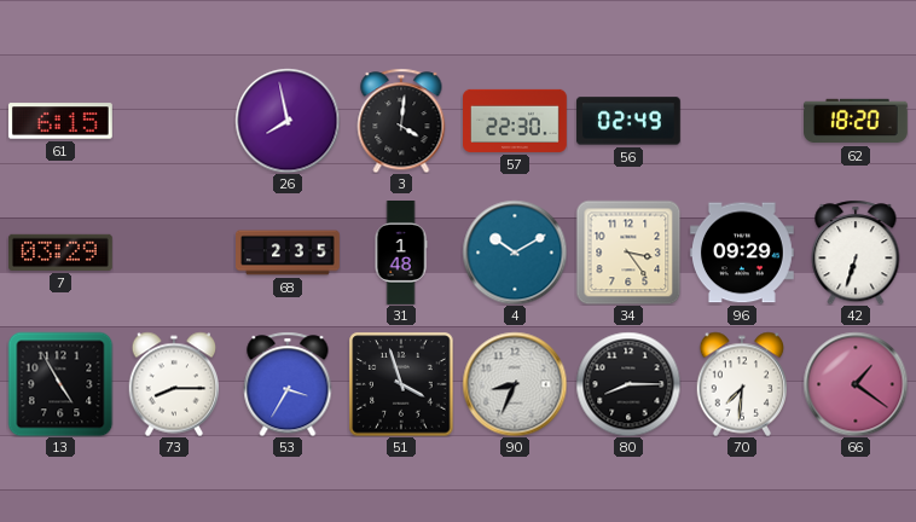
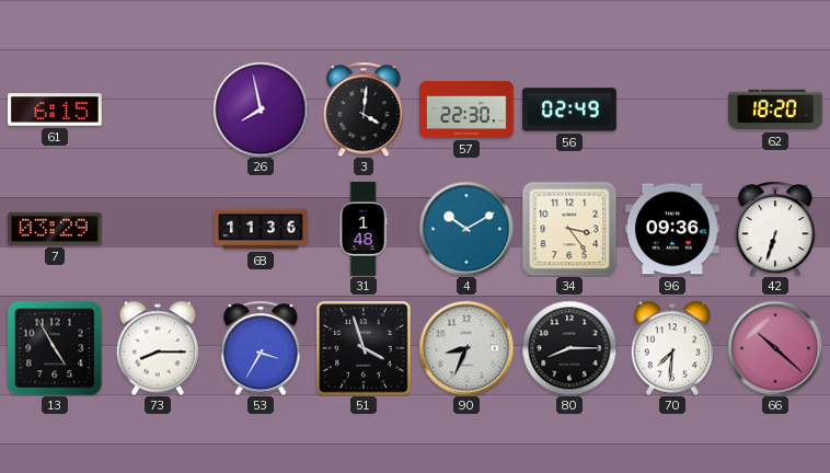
68: 2:35 -> 11:36 (262, 229)
96: 09:29 -> 09:36 (672, 229)
66: 1:21 -> 10:22 (775, 348)
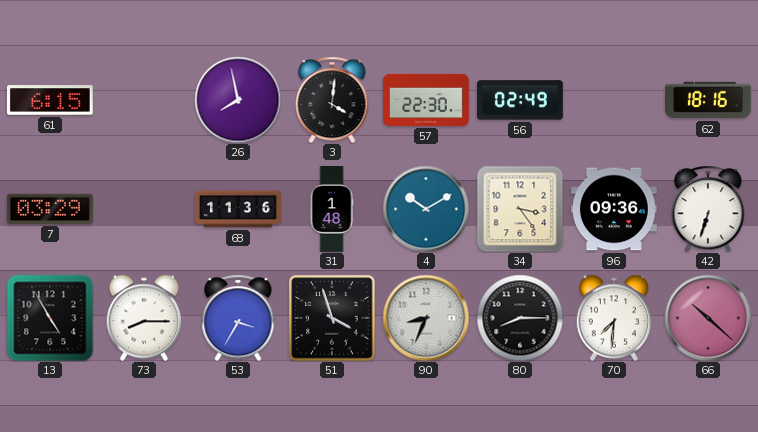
62: 18:20 -> 18:16 (709, 100)
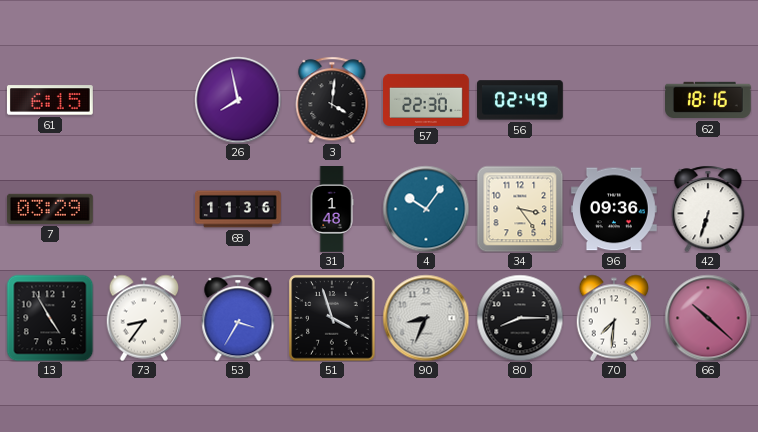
4: 10:10 -> 10:06 (426, 209)
73: 8:15 -> 8:36 (144, 318)
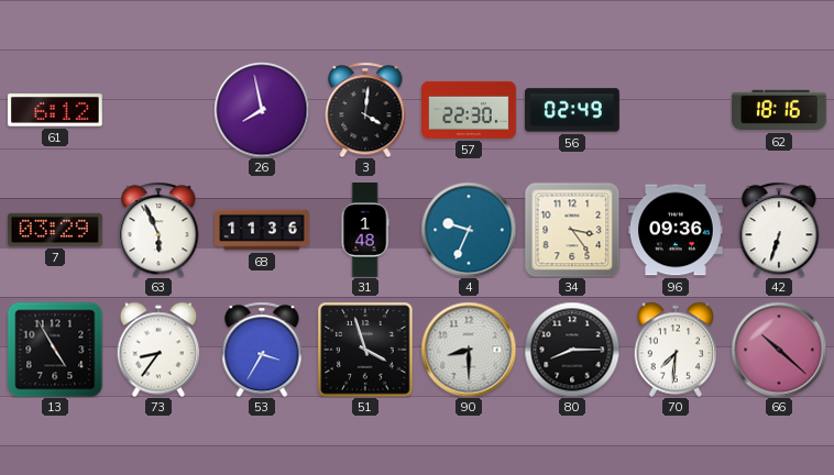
61: 6:15 -> 6:12 (55, 110)
63: none -> 5:56 (158, 230)
4: 10:06 -> 9:34 (469, 230)
90: 8:34 -> 8:30 (469, 350)
